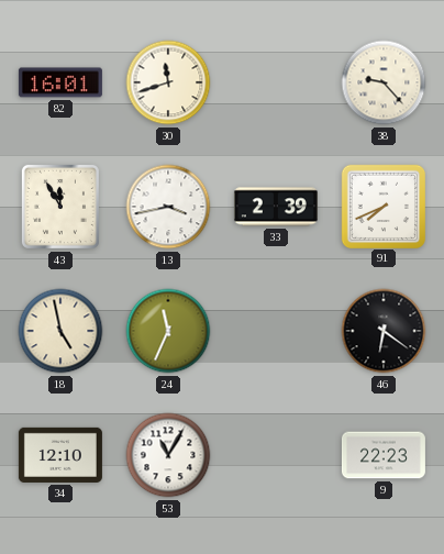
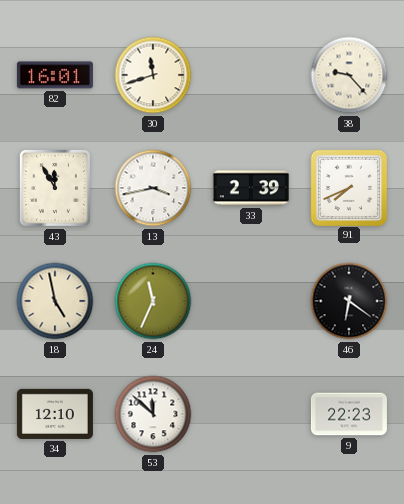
53: 11:05 -> 11:52 (153, 414)
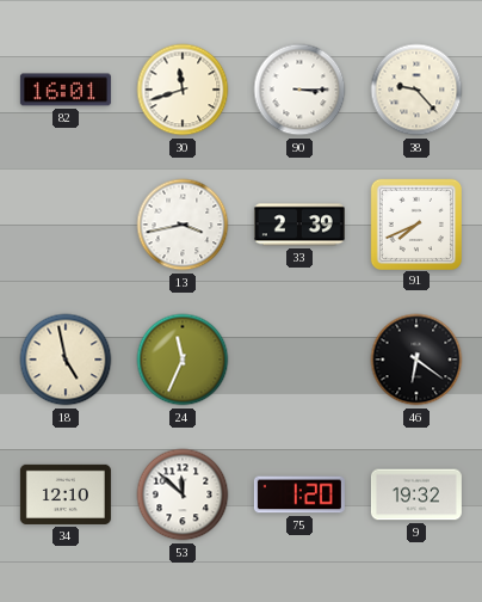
90: none -> 3:15 (299, 90)
43: 11:55 -> none (55, 188)
75: none -> 1:20 (299, 494)
9: 22:23 -> 19:32 (416, 494)
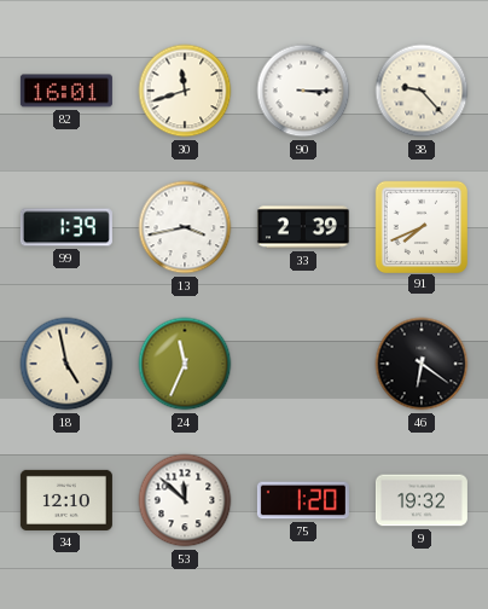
99: none -> 1:39 (66, 227)
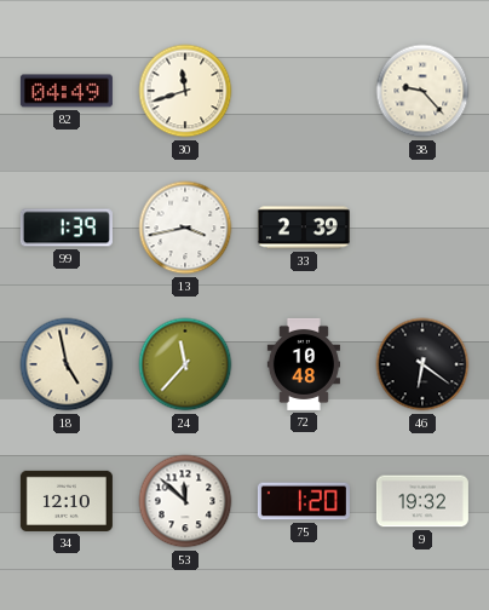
82: 16:01 -> 04:49 (67, 91)
90: 3:15 -> none (303, 91)
91: 7:41 -> none (420, 226)
24: 11:34 -> 11:37 (185, 364)
72: none -> 10:48 (303, 364)
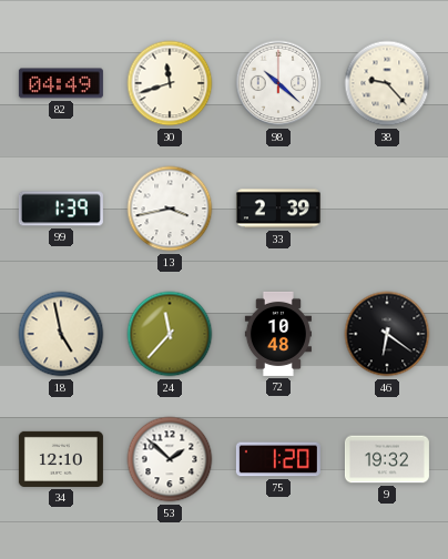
98: none -> 10:22 (278, 83)
53: 11:52 -> 1:52 (170, 459)
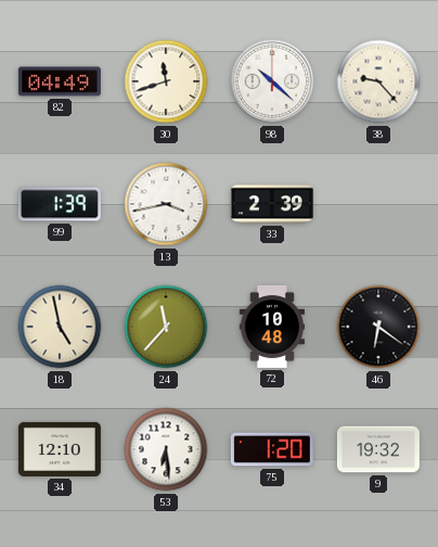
53: 1:52 -> 6:29 (166, 449)
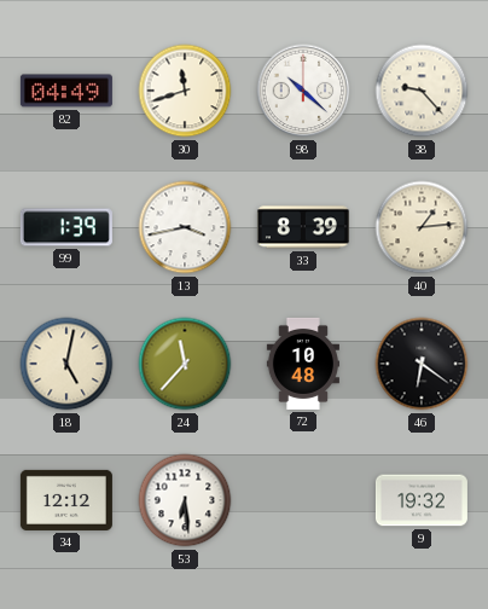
33: 2:39 -> 8:39 (303, 227)
40: none -> 1:14 (422, 227)
18: 4:58 -> 5:02 (66, 364)
34: 12:10 -> 12:12 (66, 500)
75: 1:20 -> none (272, 449)
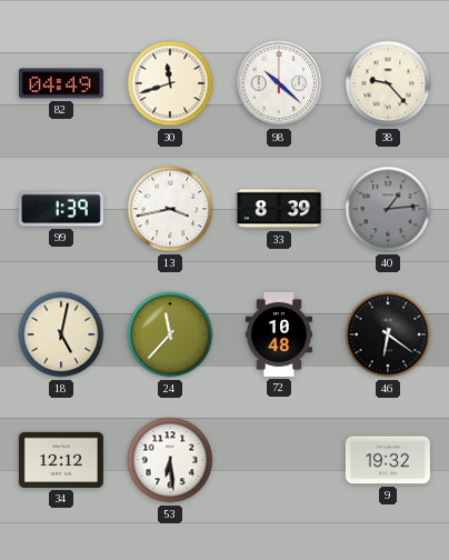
40 dial: cream -> grey (388, 209)
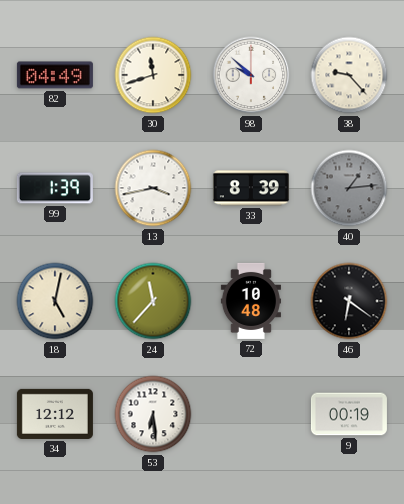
98: 10:22 -> 9:52 (251, 75)
9: 19:32 -> 00:19 (349, 414)
